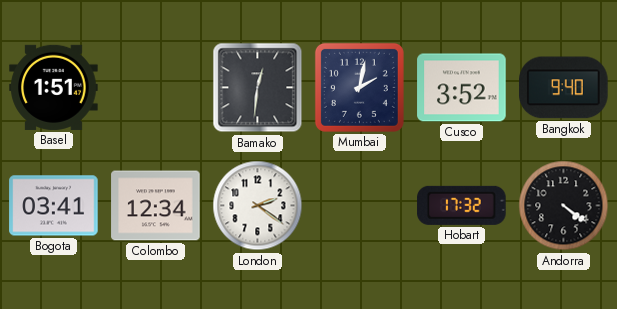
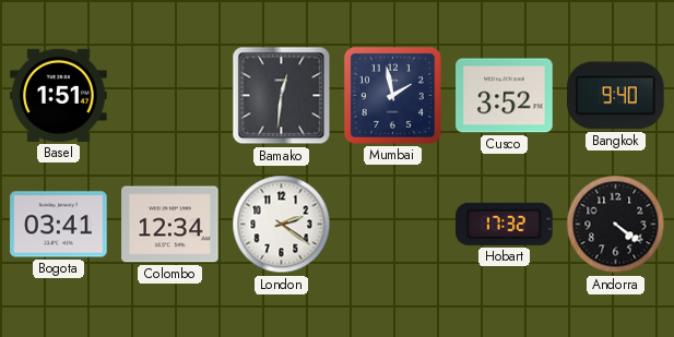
Mumbai: 2:02 -> 1:58 (392, 95)
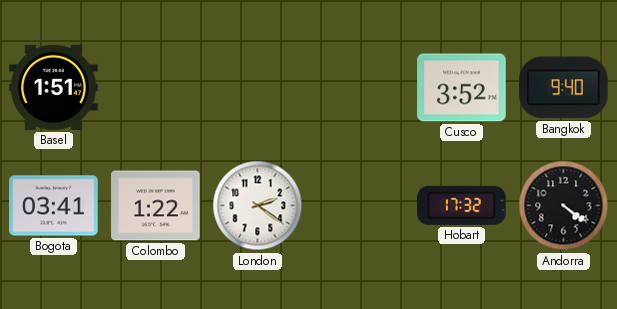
Bamako: 12:31 -> none (282, 96)
Mumbai: 1:58 -> none (392, 95)
Colombo: 12:34 -> 1:22 (156, 206)
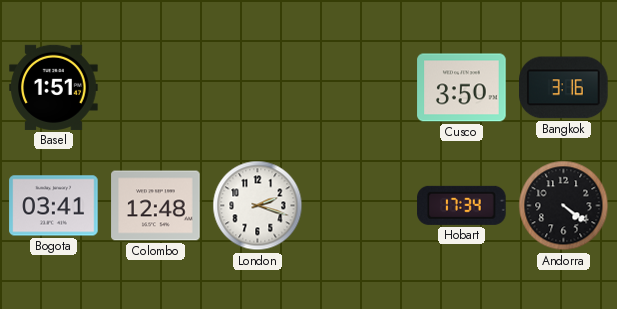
Cusco: 3:52 -> 3:50 (462, 88)
Bangkok: 9:40 -> 3:16 (564, 88)
Colombo: 1:22 -> 12:48 (156, 206)
London: 2:21 -> 2:18 (258, 206)
Hobart: 17:32 -> 17:34 (462, 205)
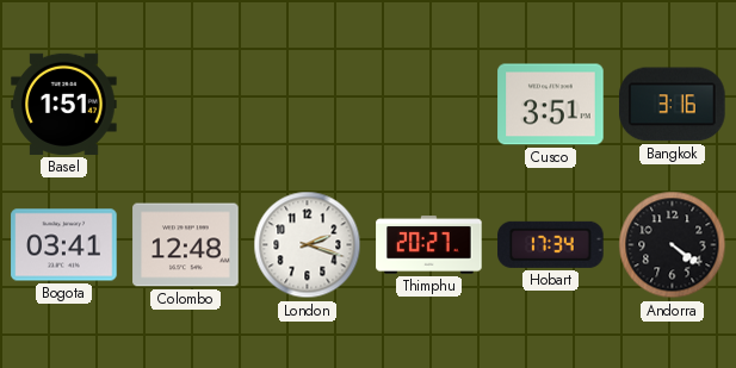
Cusco: 3:50 -> 3:51 (551, 105)
Thimphu: none -> 20:27 (429, 245)
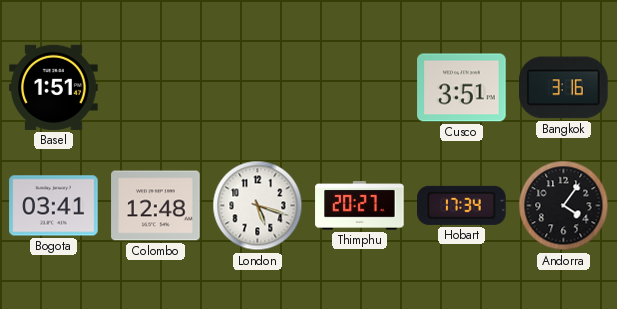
London: 2:18 -> 5:18 (258, 206)
Andorra: 4:21 -> 4:06 (564, 206)
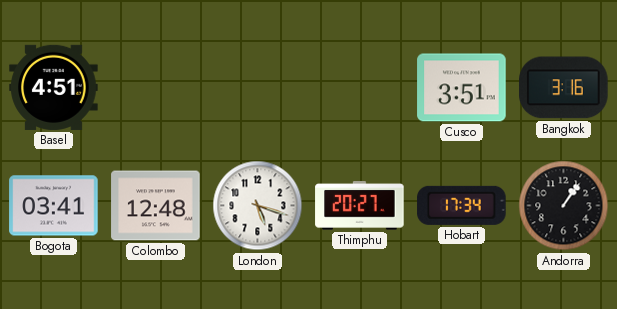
Basel: 1:51 -> 4:51 (54, 87)
Andorra: 4:06 -> 1:06 (564, 206)
